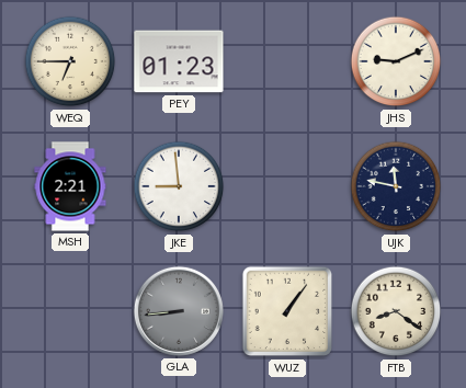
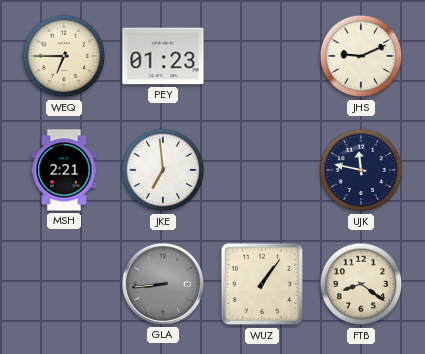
JKE: 8:59 -> 6:59 (163, 170)
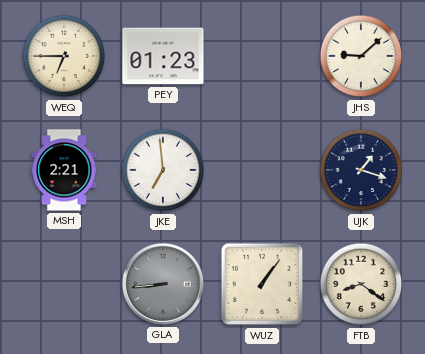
JHS: 9:11 -> 9:08 (361, 56)
UJK: 11:47 -> 1:18 (361, 170)
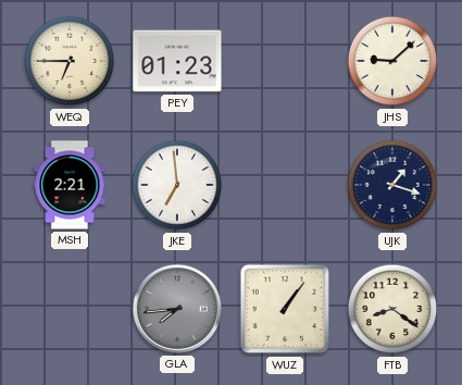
GLA: 8:44 -> 7:44 (177, 309)
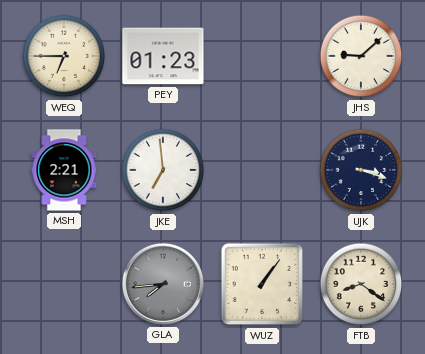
UJK: 1:18 -> 3:18 (361, 170)
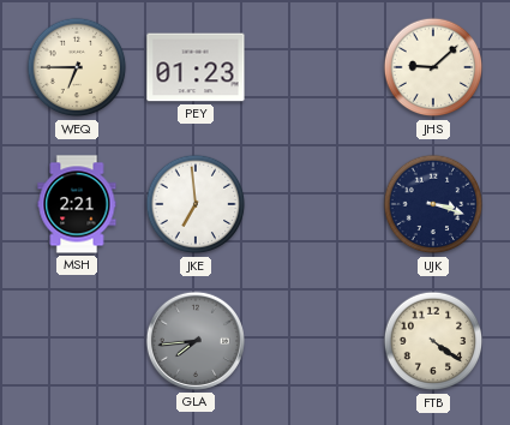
WUZ: 1:06 -> none (262, 284)
FTB: 8:21 -> 4:21 (433, 341)
